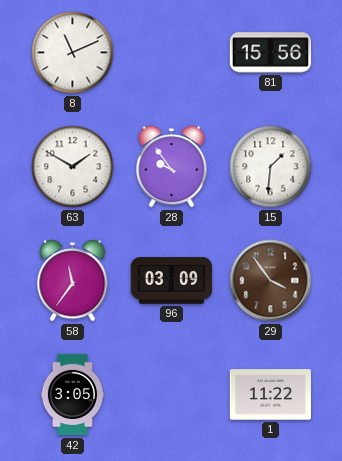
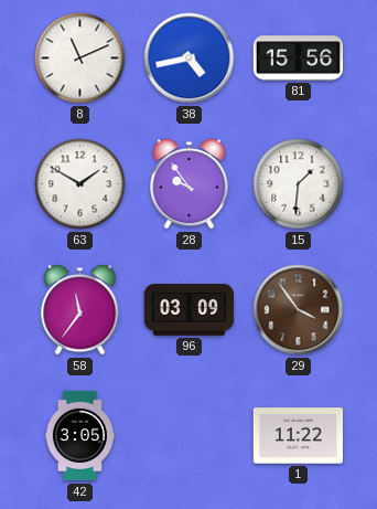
38: none -> 4:43 (190, 59)
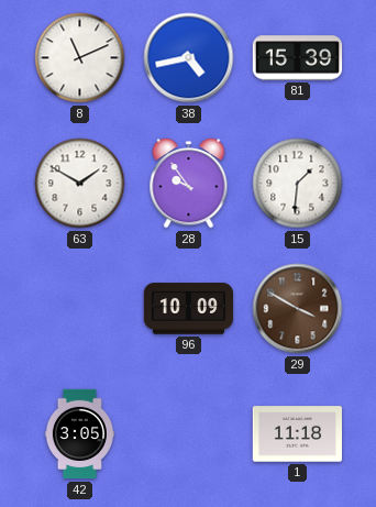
81: 15:56 -> 15:39 (298, 58)
58: 11:36 -> none (80, 310)
96: 03:09 -> 10:09 (188, 309)
29: 3:54 -> 3:50 (298, 309)
1: 11:22 -> 11:18 (297, 434)
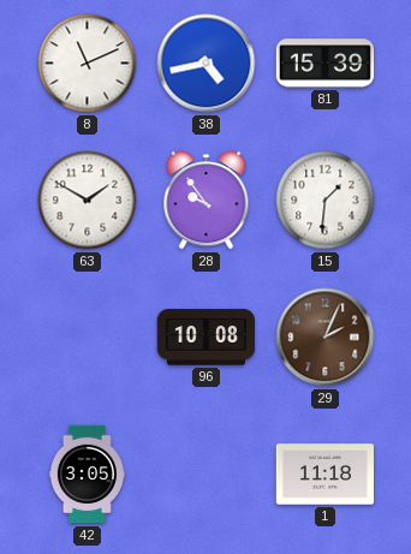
96: 10:09 -> 10:08 (205, 338)
29: 3:50 -> 2:04 (326, 338)
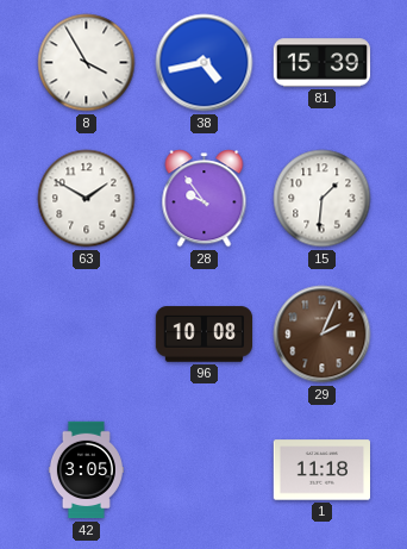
8: 11:11 -> 3:55 (87, 63)
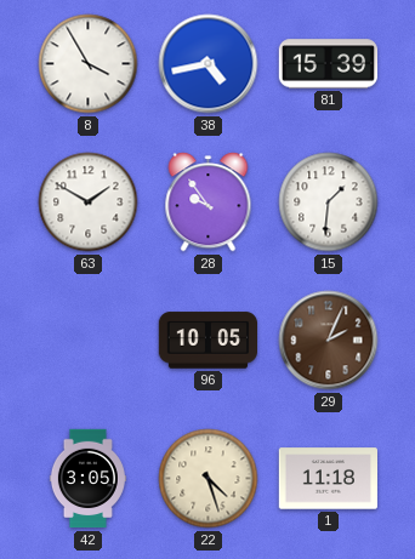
96: 10:08 -> 10:05 (207, 341)
22: none -> 4:27 (209, 479)
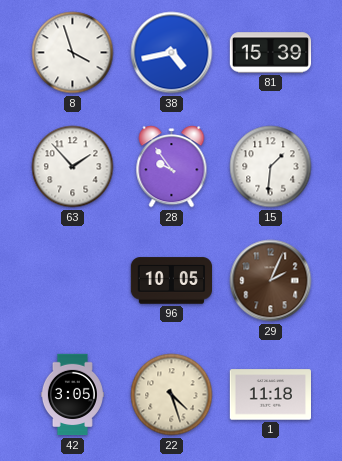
8: 3:55 -> 3:57 (73, 53)
63: 1:50 -> 1:53 (73, 167)
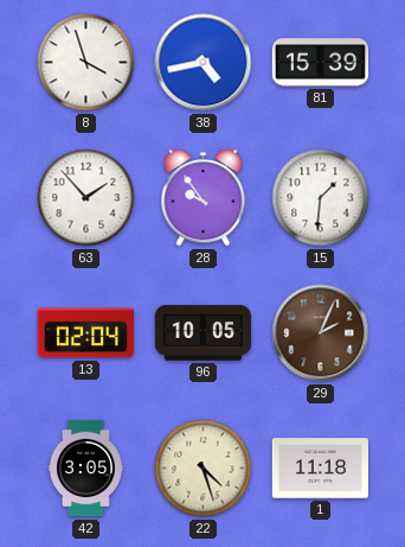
13: none -> 02:04 (86, 333)
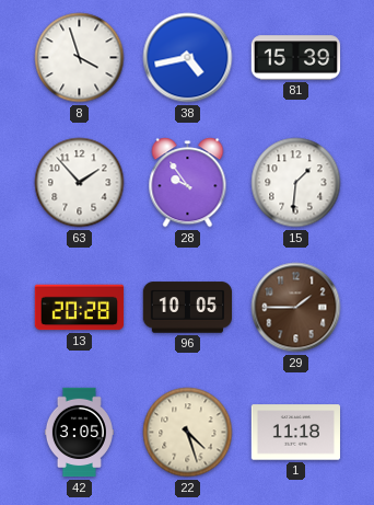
13: 02:04 -> 20:28 (80, 308)
29: 2:04 -> 1:45 (296, 308)
